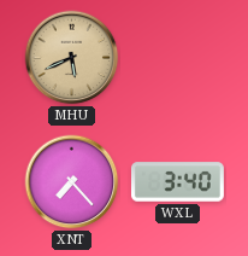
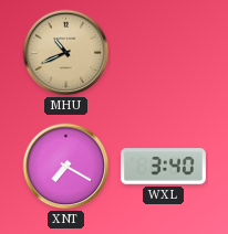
MHU: 5:41 -> 10:41 (66, 53)
XNT: 7:23 -> 7:20 (66, 167)
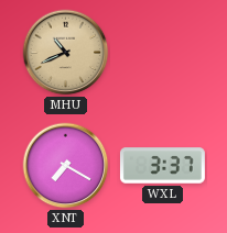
WXL: 3:40 -> 3:37 (162, 166)
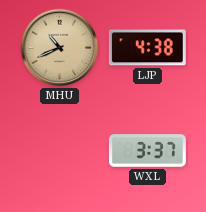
LJP: none -> 4:38 (147, 48)
XNT: 7:20 -> none (66, 166)
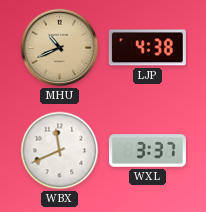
WBX: none -> 11:41 (60, 151)
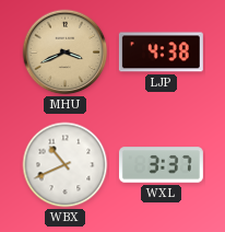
MHU: 10:41 -> 3:41 (66, 53)
WBX: 11:41 -> 10:41 (66, 165)
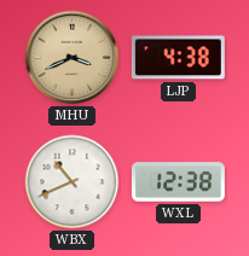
WXL: 3:37 -> 12:38 (178, 182)
